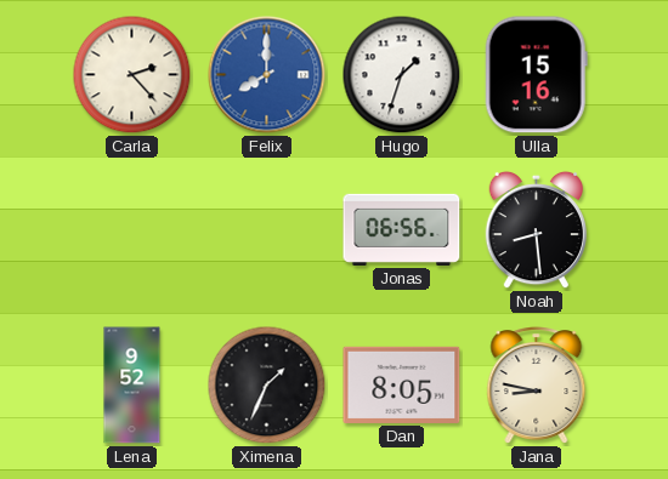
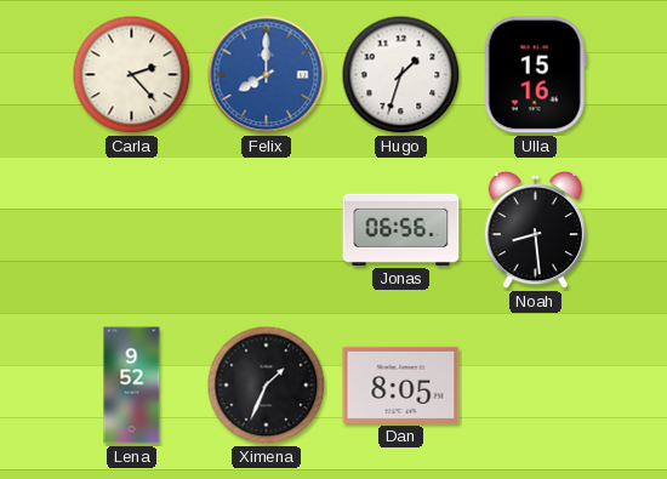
Jana: 8:47 -> none (537, 386)
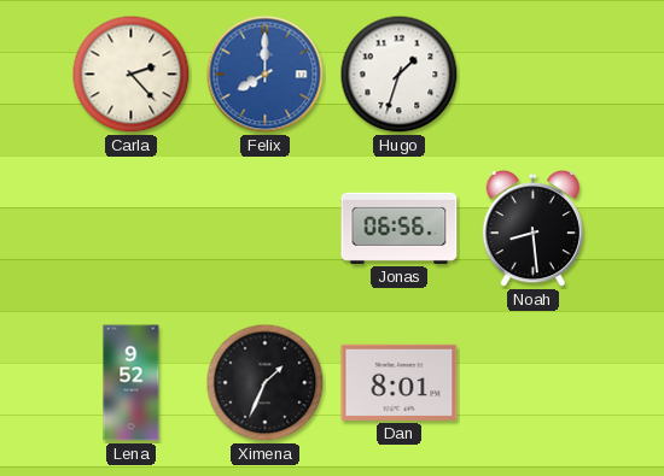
Ulla: 15:16 -> none (535, 75)
Dan: 8:05 -> 8:01 (400, 382)
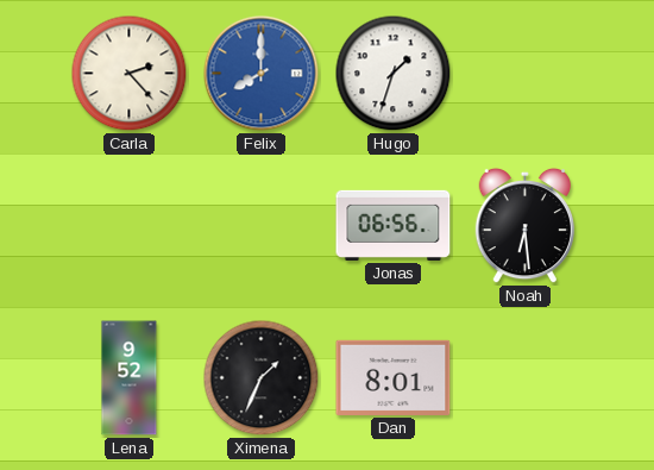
Noah: 8:29 -> 6:29 (524, 226)
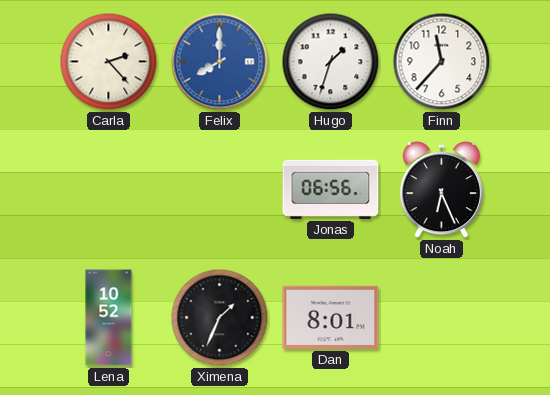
Finn: none -> 11:37 (442, 62)
Noah: 6:29 -> 6:26 (441, 190)
Lena: 9:52 -> 10:52 (109, 318)
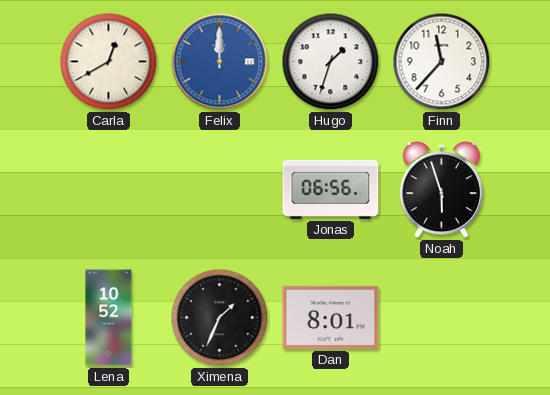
Carla: 2:23 -> 12:40 (109, 62)
Felix: 8:00 -> 12:00 (220, 62)
Noah: 6:26 -> 5:57 (441, 190)
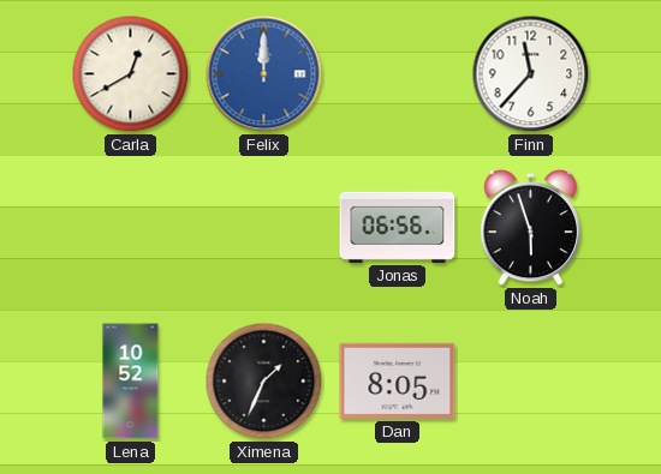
Hugo: 1:33 -> none (331, 62)
Dan: 8:01 -> 8:05 (398, 380)
